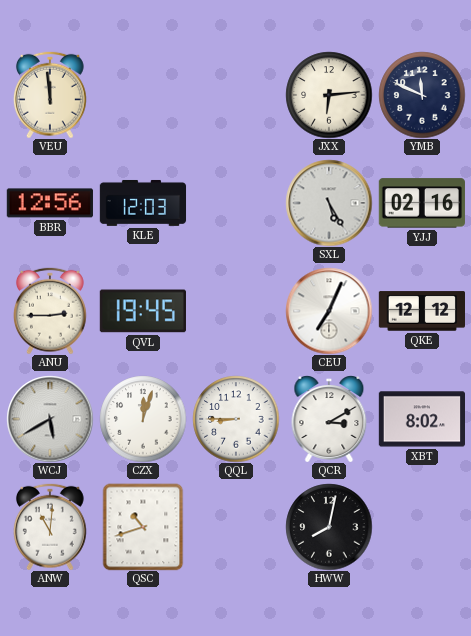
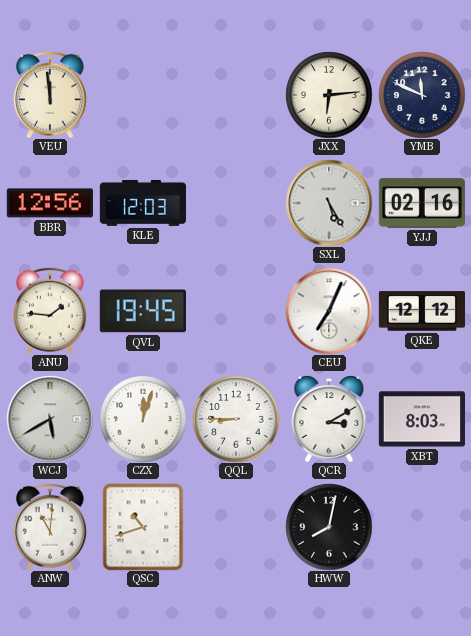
ANU: 2:45 -> 1:46 (50, 311)
XBT: 8:02 -> 8:03 (421, 419)
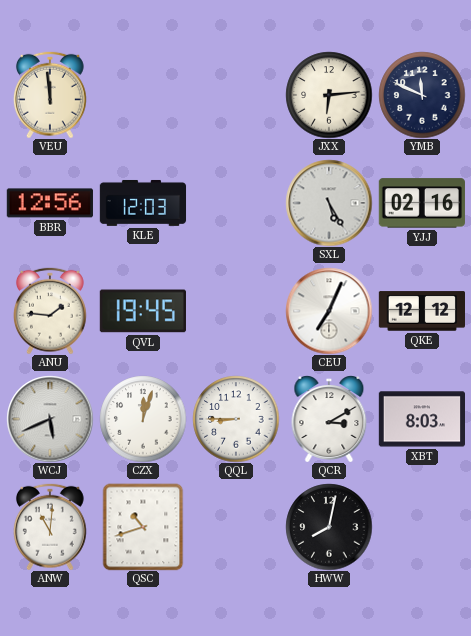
WCJ: 5:40 -> 5:41 (50, 419)
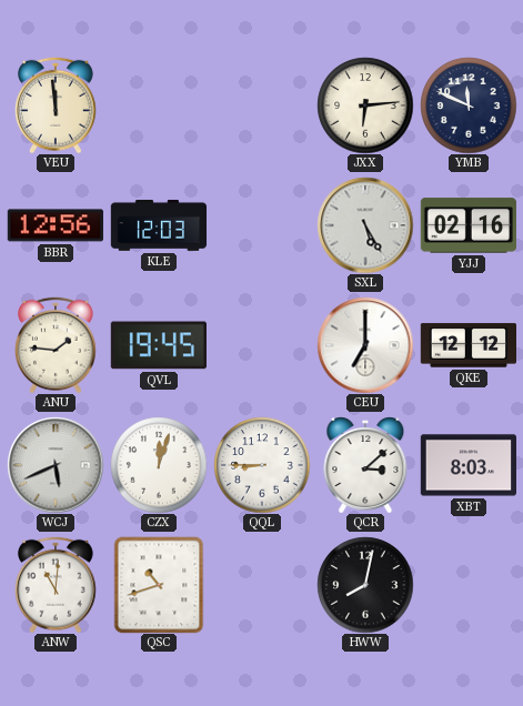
CEU: 7:04 -> 7:00 (365, 345)
QCR: 3:10 -> 3:08 (365, 465)
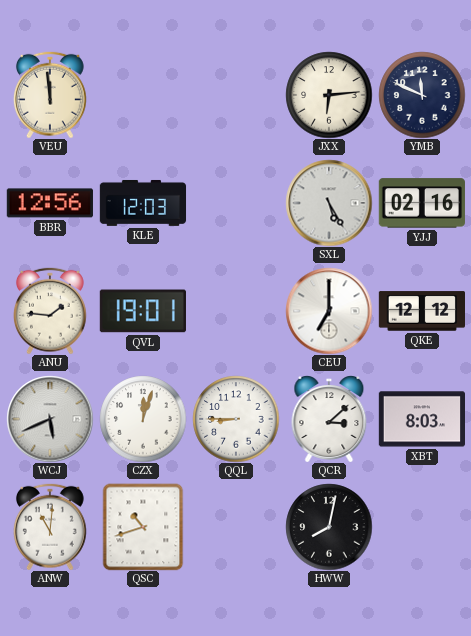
QVL: 19:45 -> 19:01 (143, 311)
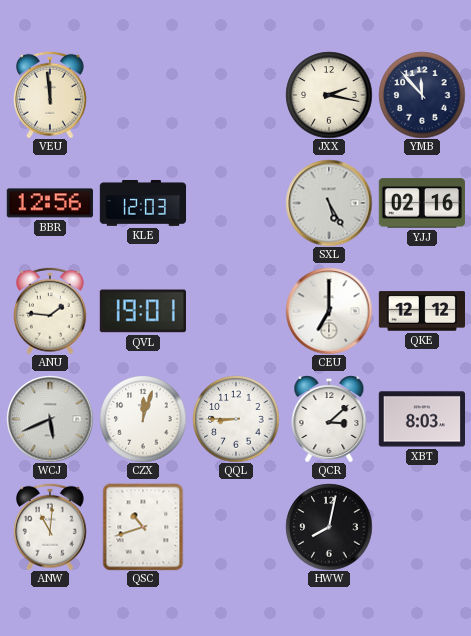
JXX: 6:14 -> 2:17 (329, 95)
YMB: 11:49 -> 11:53 (422, 95)
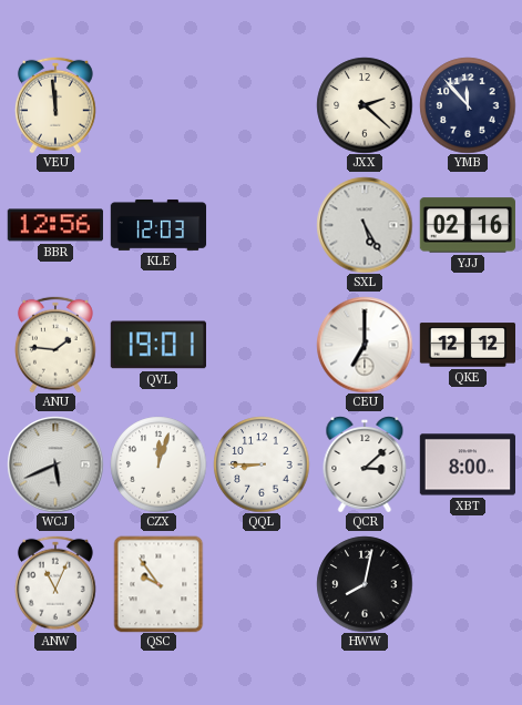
JXX: 2:17 -> 2:22 (365, 105)
XBT: 8:03 -> 8:00 (467, 464)
ANW: 11:01 -> 11:04 (55, 584)
QSC: 10:42 -> 9:54 (158, 584)
